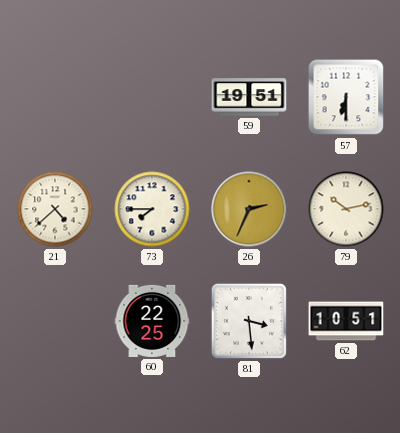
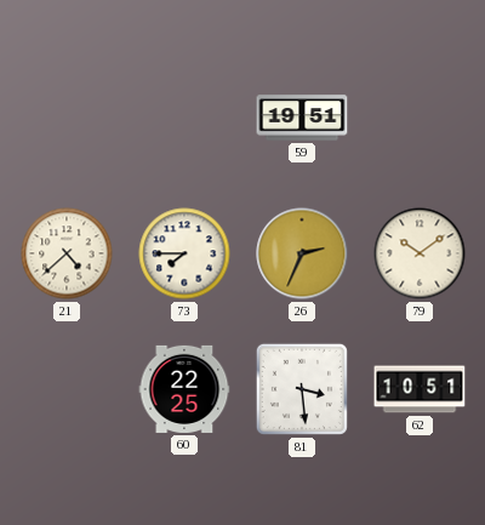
57: 6:30 -> none (346, 97)
79: 10:13 -> 10:09 (420, 253)
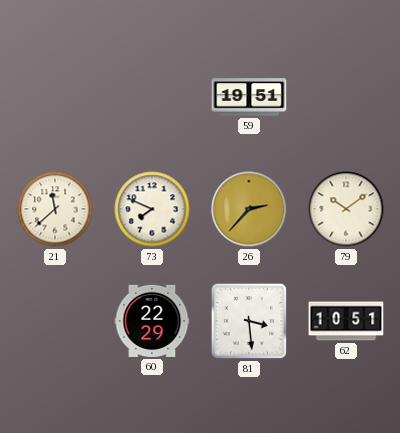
21: 4:38 -> 11:38 (55, 209)
73: 7:45 -> 7:49 (152, 209)
26: 2:34 -> 2:37 (249, 209)
60: 22:25 -> 22:29 (152, 321)
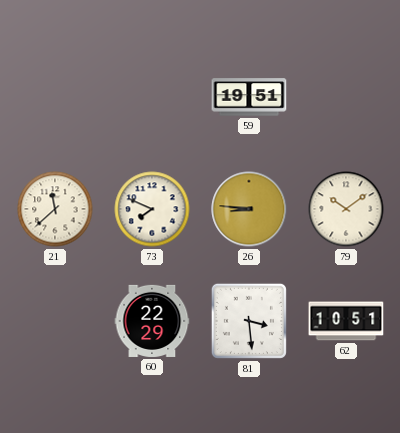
26: 2:37 -> 8:46 (249, 209)
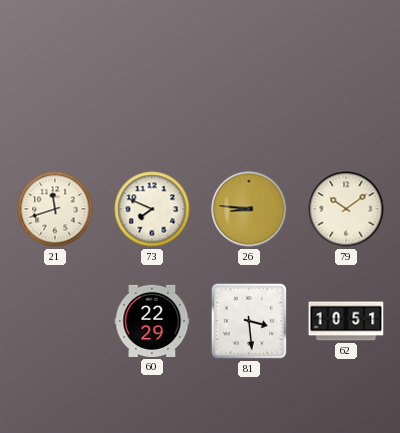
59: 19:51 -> none (249, 97)
21: 11:38 -> 11:42 (55, 209)
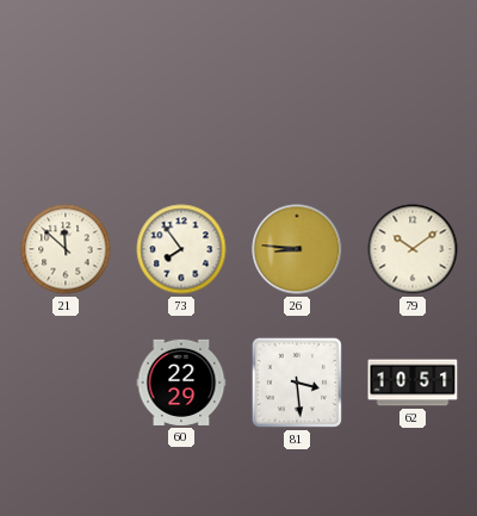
21: 11:42 -> 11:52 (66, 249)
73: 7:49 -> 7:54 (181, 249)
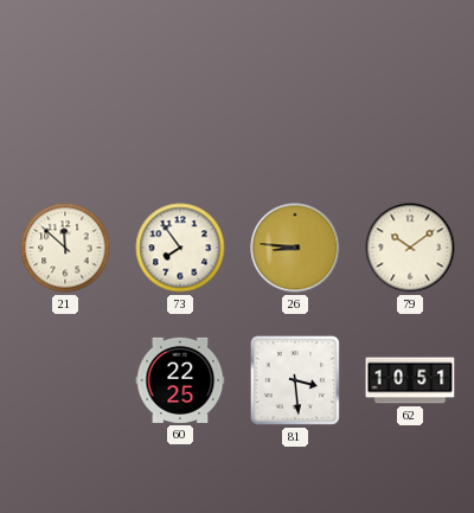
60: 22:29 -> 22:25 (180, 380)
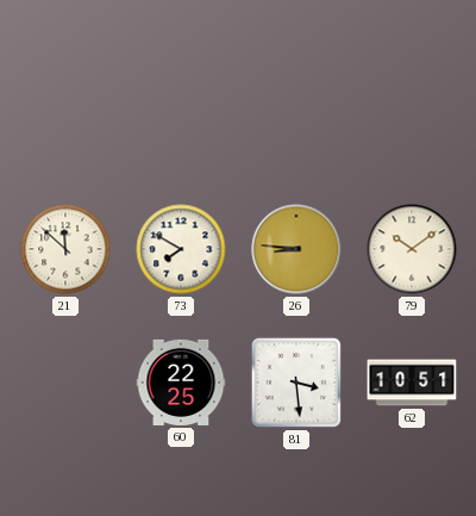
73: 7:54 -> 7:50 (181, 249)
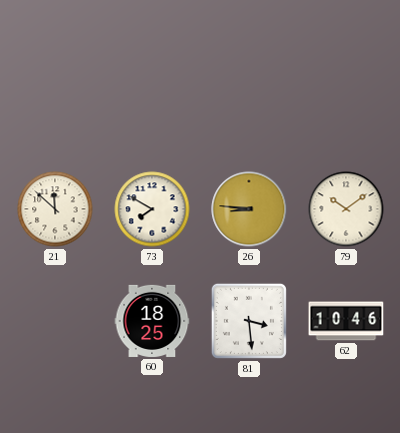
60: 22:25 -> 18:25 (152, 321)
62: 10:51 -> 10:46 (346, 321)
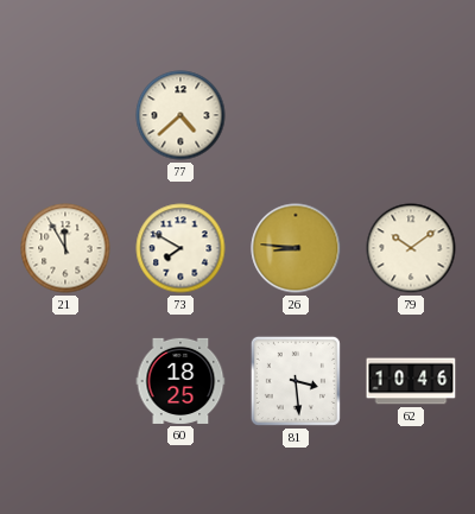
77: none -> 4:38 (180, 115)
21: 11:52 -> 11:55 (65, 248)
